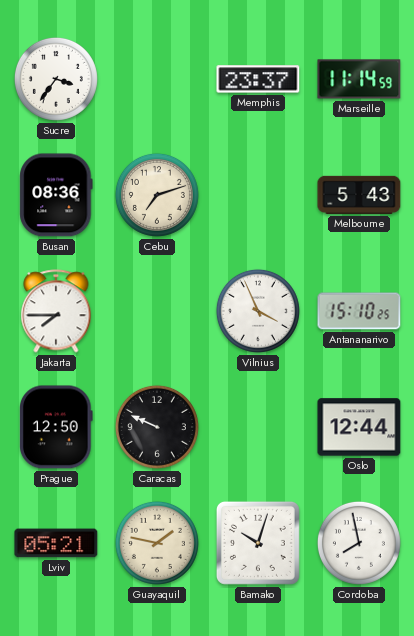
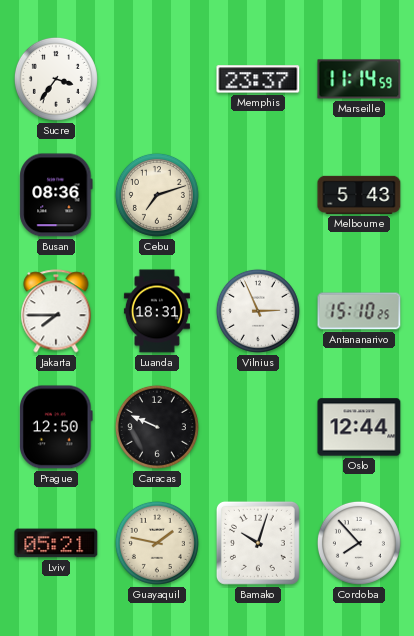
Luanda: none -> 18:31 (157, 311)
Vilnius: 3:56 -> 2:56 (258, 311)
Cordoba: 7:58 -> 7:53 (359, 543)
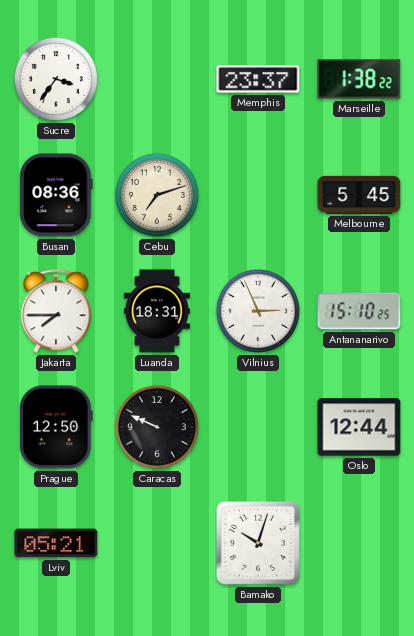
Marseille: 11:14 -> 1:38 (359, 79)
Melbourne: 5:43 -> 5:45 (359, 195)
Guayaquil: 1:47 -> none (157, 543)
Cordoba: 7:53 -> none (359, 543)
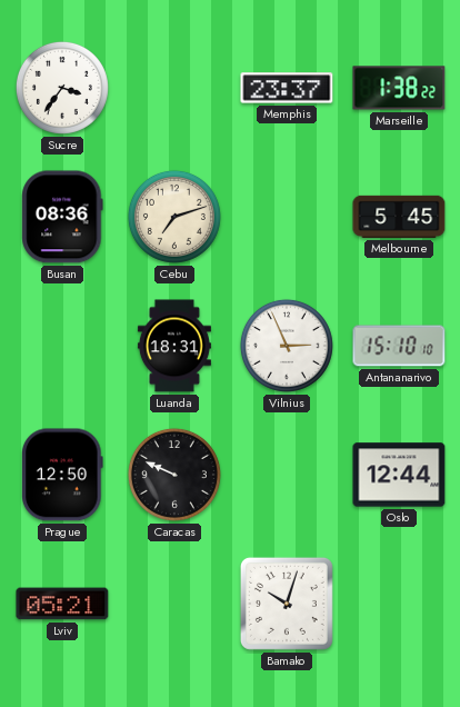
Jakarta: 7:45 -> none (56, 311)
Antananarivo: 15:10:25 -> 15:10:10 (399, 346)
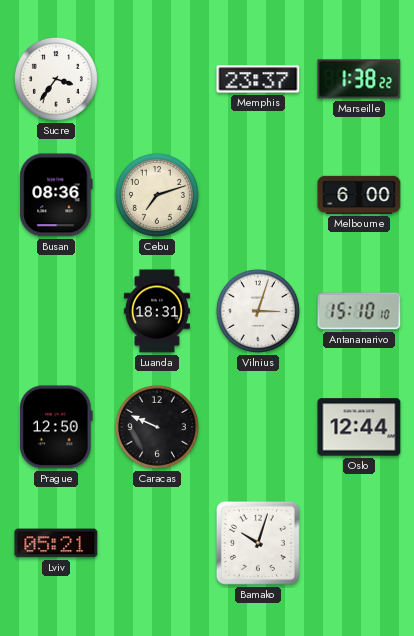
Melbourne: 5:45 -> 6:00 (359, 195)
Vilnius: 2:56 -> 3:03 (258, 311)
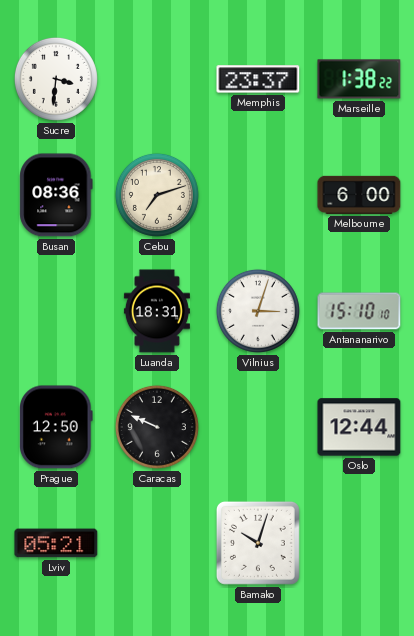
Sucre: 3:36 -> 3:31 (56, 79)
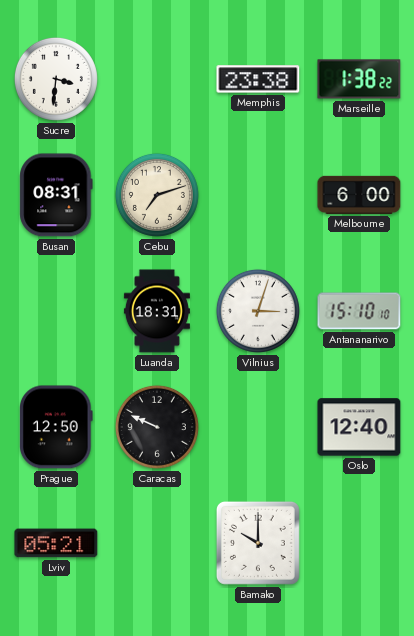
Memphis: 23:37 -> 23:38 (258, 79)
Busan: 08:36 -> 08:31 (56, 195)
Oslo: 12:44 -> 12:40 (359, 427)
Bamako: 10:03 -> 10:00 (258, 543)
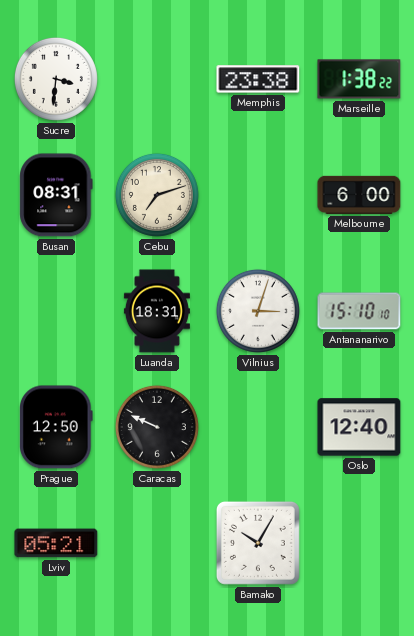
Bamako: 10:00 -> 10:05 (258, 543)
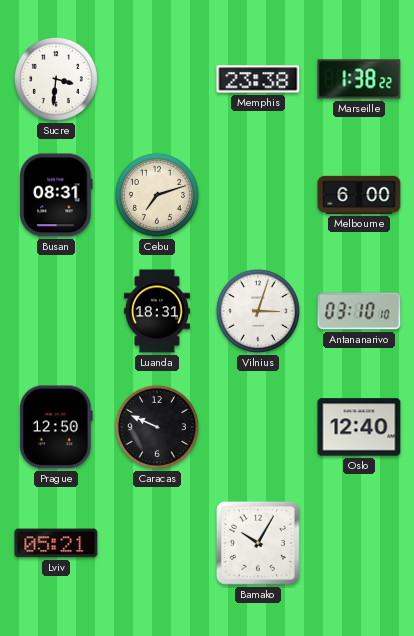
Antananarivo: 15:10 -> 03:10 (359, 311)
